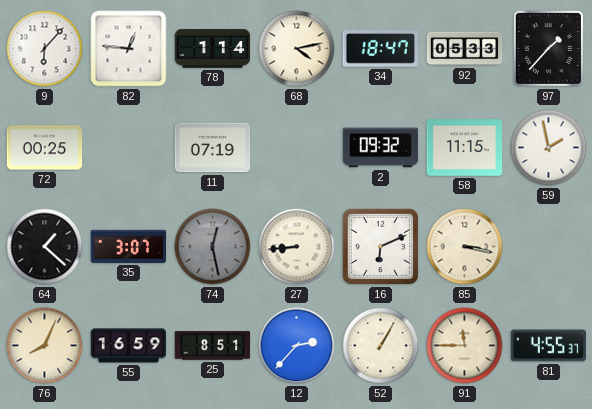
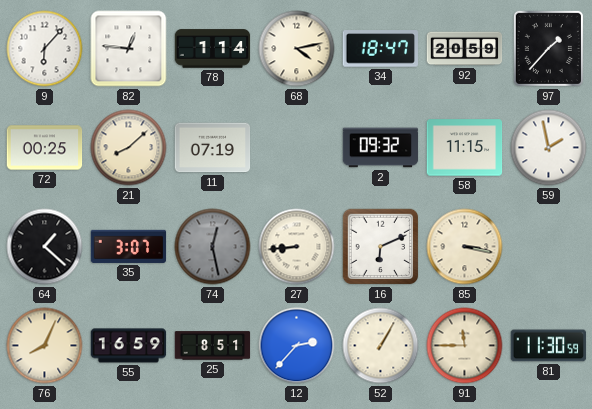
92: 05:33 -> 20:59 (465, 49)
21: none -> 8:08 (129, 148)
81: 4:55 -> 11:30 (549, 346)
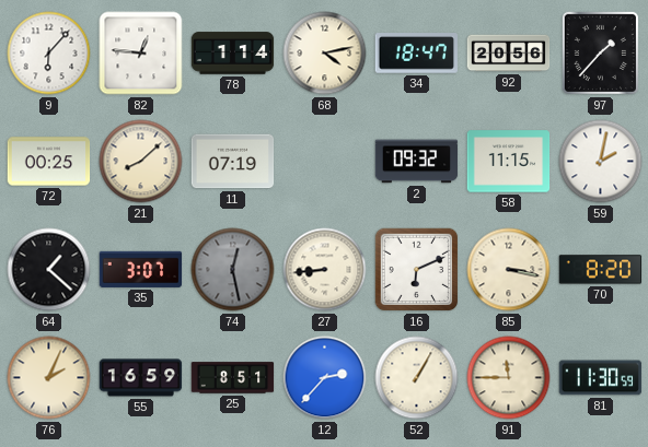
92: 20:59 -> 20:56 (509, 54)
59: 1:58 -> 2:02 (601, 162)
70: none -> 8:20 (601, 270)
76: 8:04 -> 2:04 (49, 378)
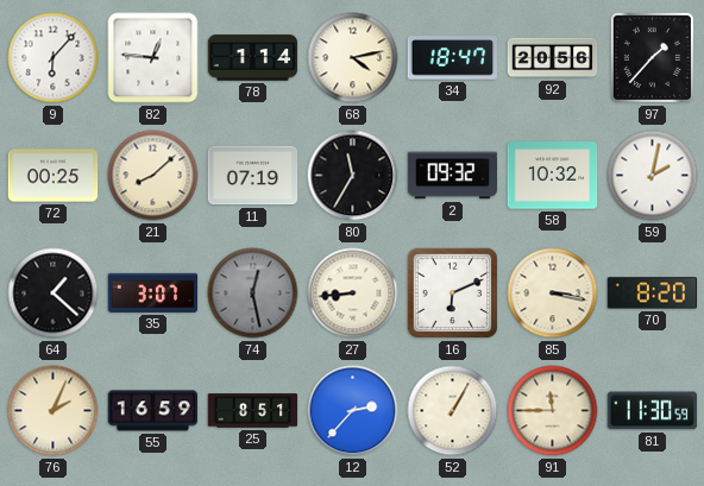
80: none -> 11:35 (353, 176)
58: 11:15 -> 10:32 (553, 176)
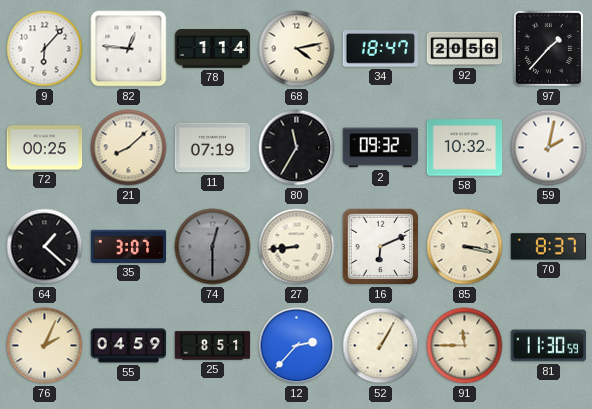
74: 12:28 -> 12:30 (213, 247)
70: 8:20 -> 8:37 (549, 247)
55: 16:59 -> 04:59 (129, 346)
